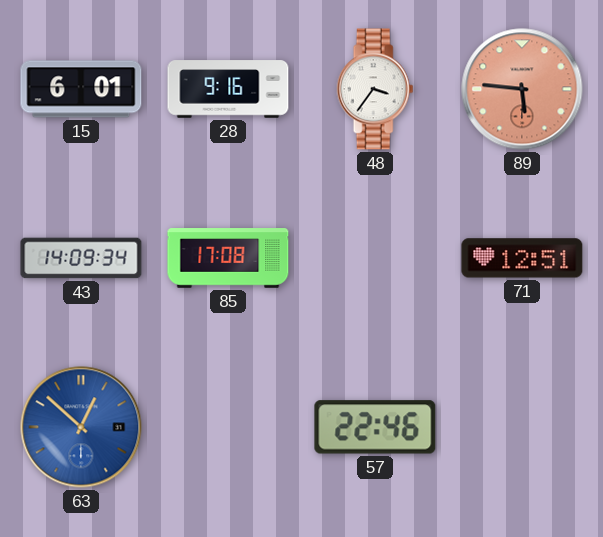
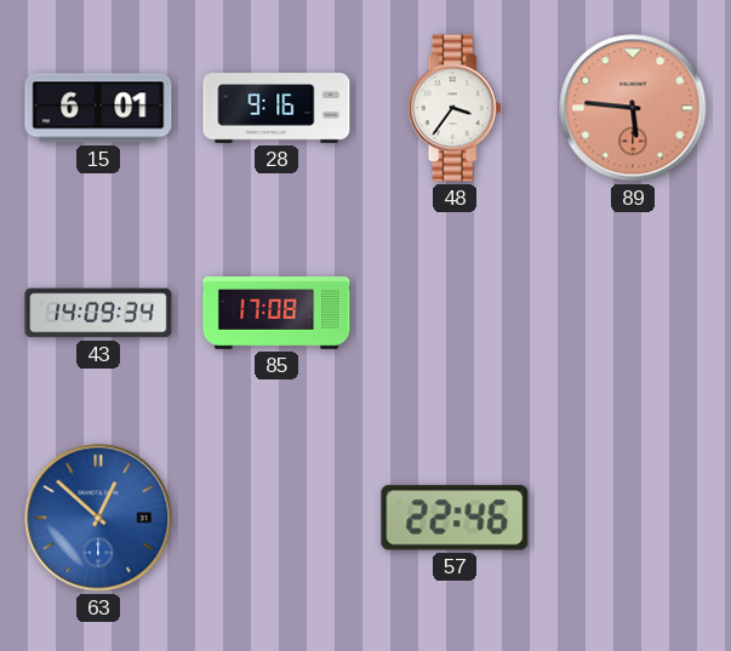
71: 12:51 -> none (522, 258)
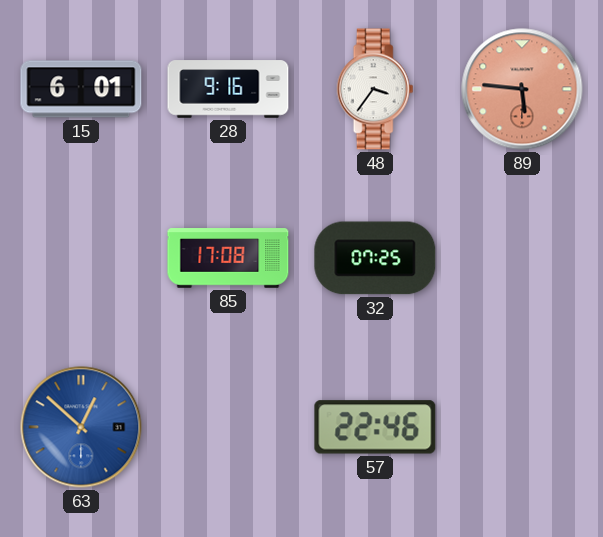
43: 14:09 -> none (98, 313)
32: none -> 07:25 (375, 258)
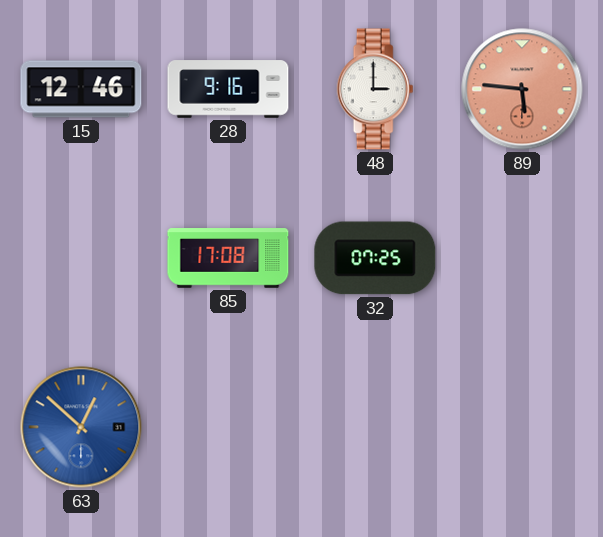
15: 6:01 -> 12:46 (81, 89)
48: 3:36 -> 3:00 (375, 89)
57: 22:46 -> none (375, 427)
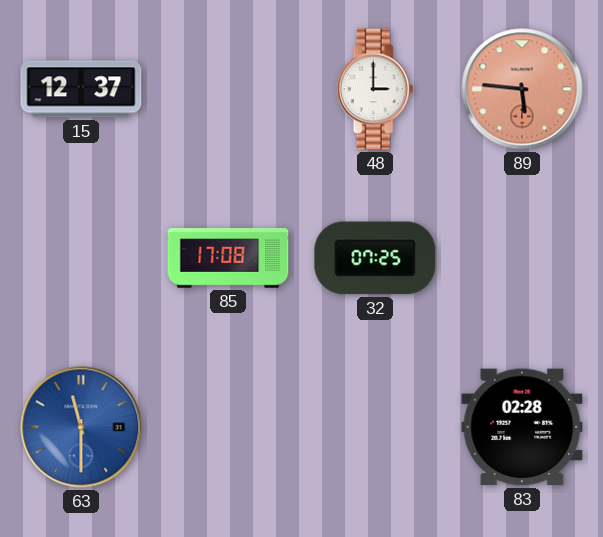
15: 12:46 -> 12:37 (81, 89)
28: 9:16 -> none (228, 89)
63: 12:52 -> 11:30 (81, 427)
83: none -> 02:28 (522, 427)
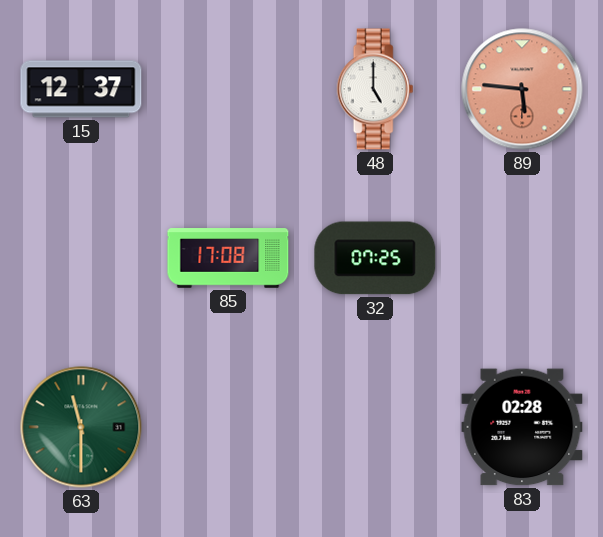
48: 3:00 -> 5:00 (375, 89)
63 dial: blue -> green (81, 427)
